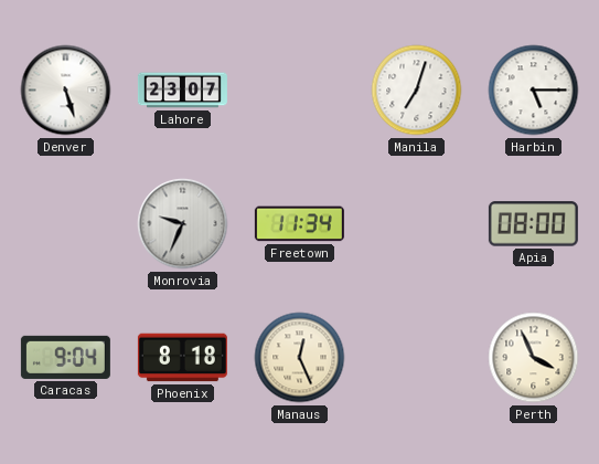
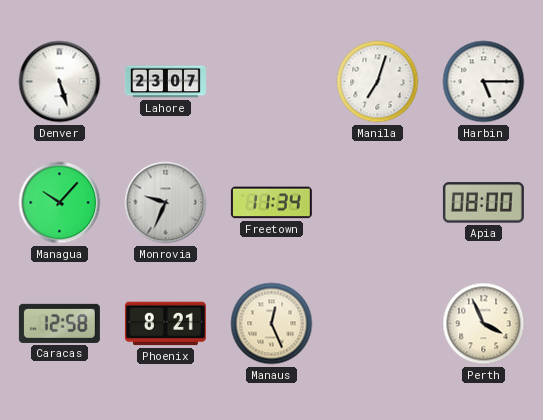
Managua: none -> 10:07 (60, 203)
Caracas: 9:04 -> 12:58 (59, 323)
Phoenix: 8:18 -> 8:21 (165, 324)
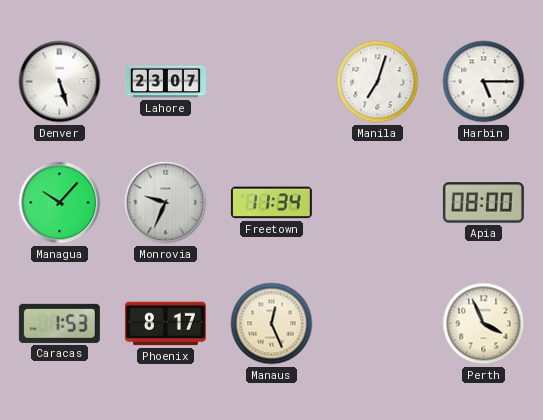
Caracas: 12:58 -> 1:53 (59, 323)
Phoenix: 8:21 -> 8:17 (165, 324)
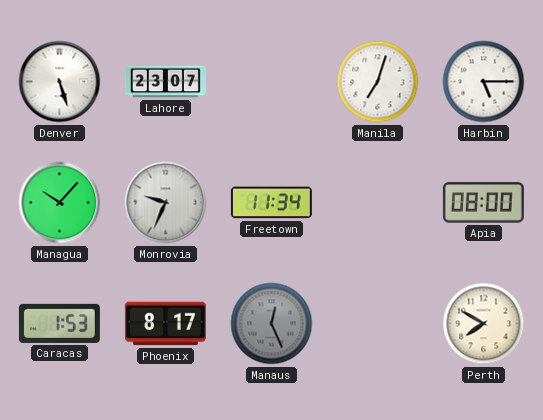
Manaus dial: cream -> grey (272, 324)
Perth: 3:56 -> 7:50 (484, 324)
